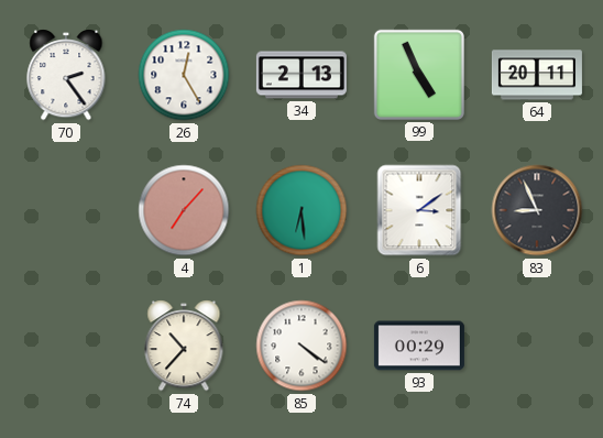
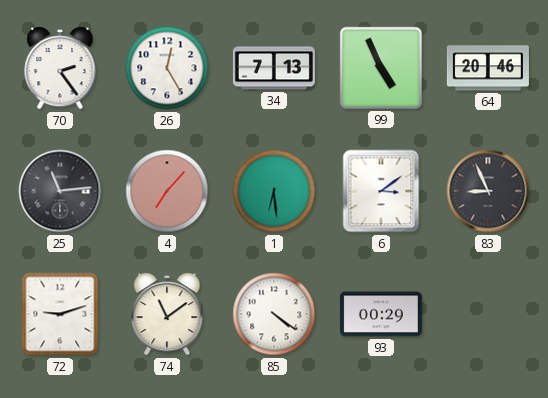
34: 2:13 -> 7:13 (274, 68)
64: 20:11 -> 20:46 (488, 68)
25: none -> 11:14 (60, 191)
72: none -> 9:12 (60, 314)
74: 10:37 -> 11:09 (167, 315)
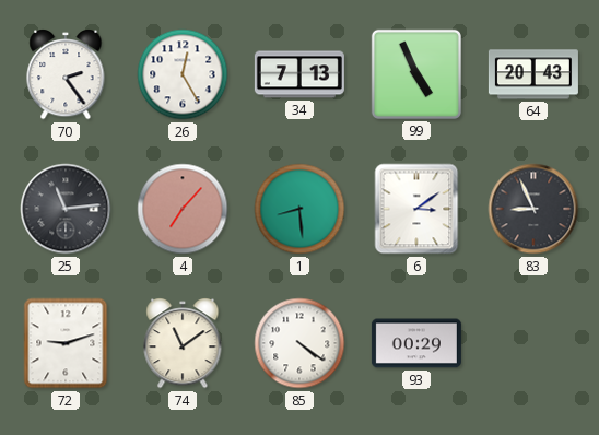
64: 20:46 -> 20:43 (533, 74)
1: 6:29 -> 8:29 (299, 209)
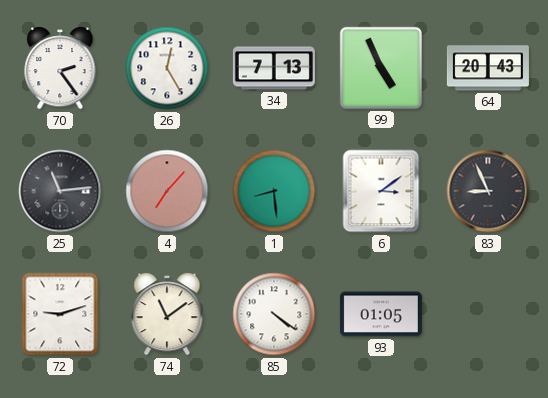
93: 00:29 -> 01:05 (381, 314)
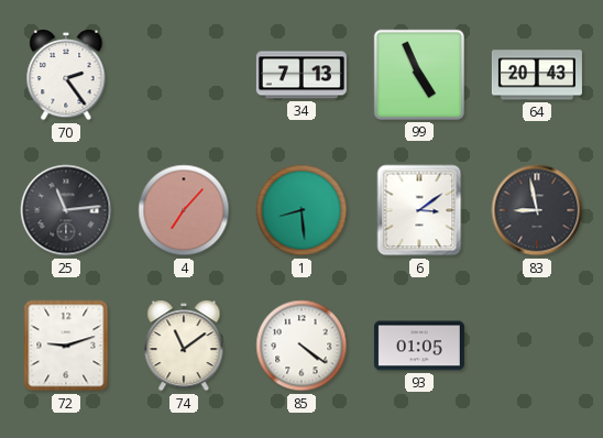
26: 12:25 -> none (167, 68)
83: 8:56 -> 8:58 (537, 210)
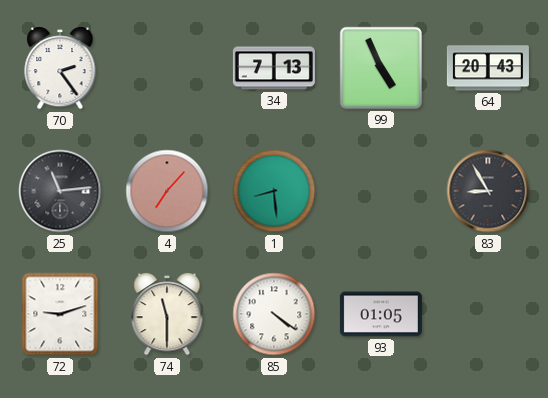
6: 3:09 -> none (419, 210)
83: 8:58 -> 8:55 (488, 191)
74: 11:09 -> 11:30 (167, 315)
